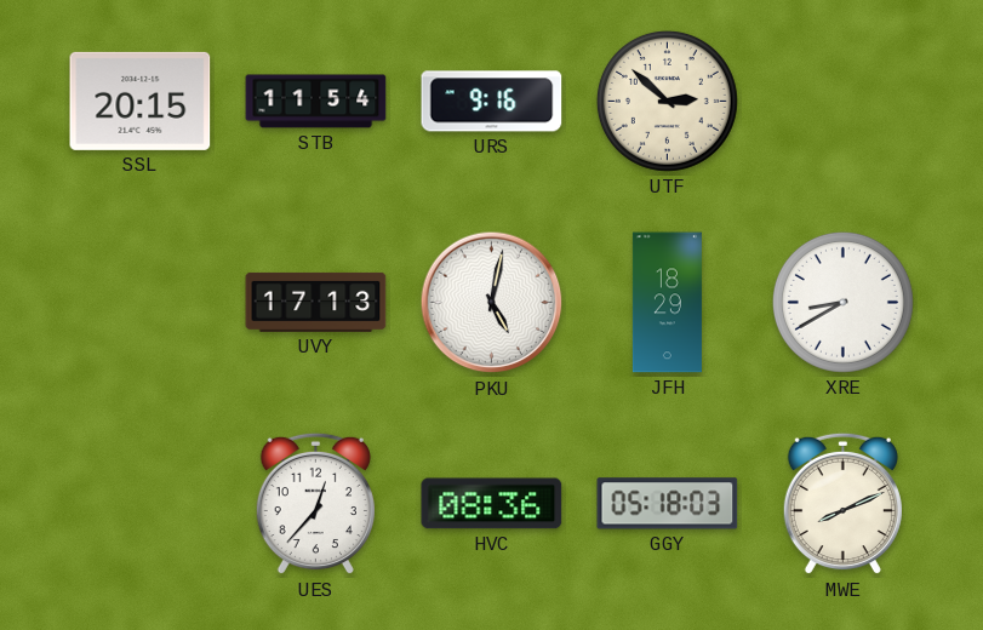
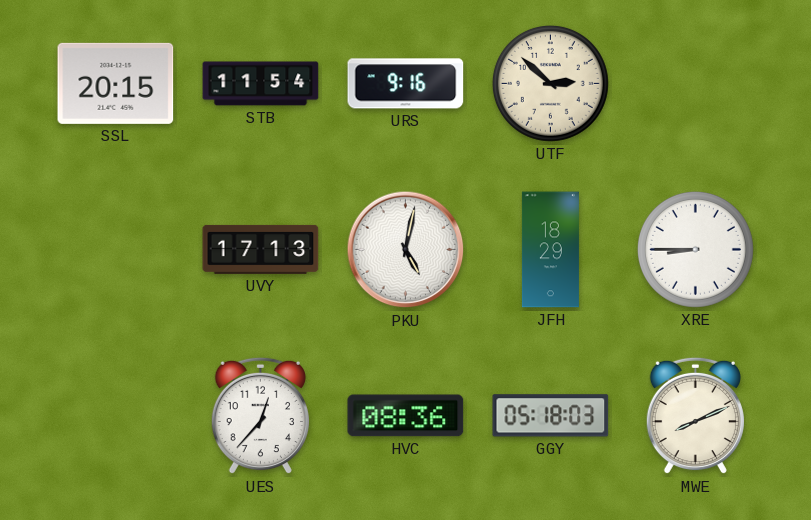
XRE: 8:40 -> 8:45 (695, 249)
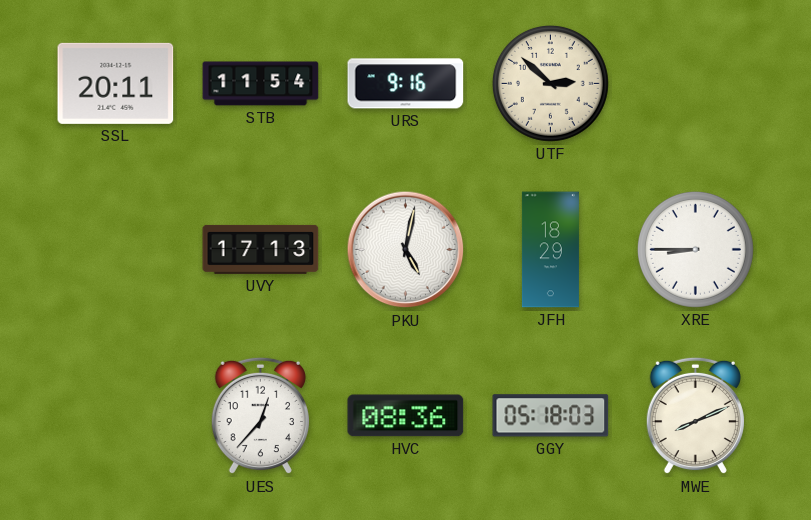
SSL: 20:15 -> 20:11 (116, 83)
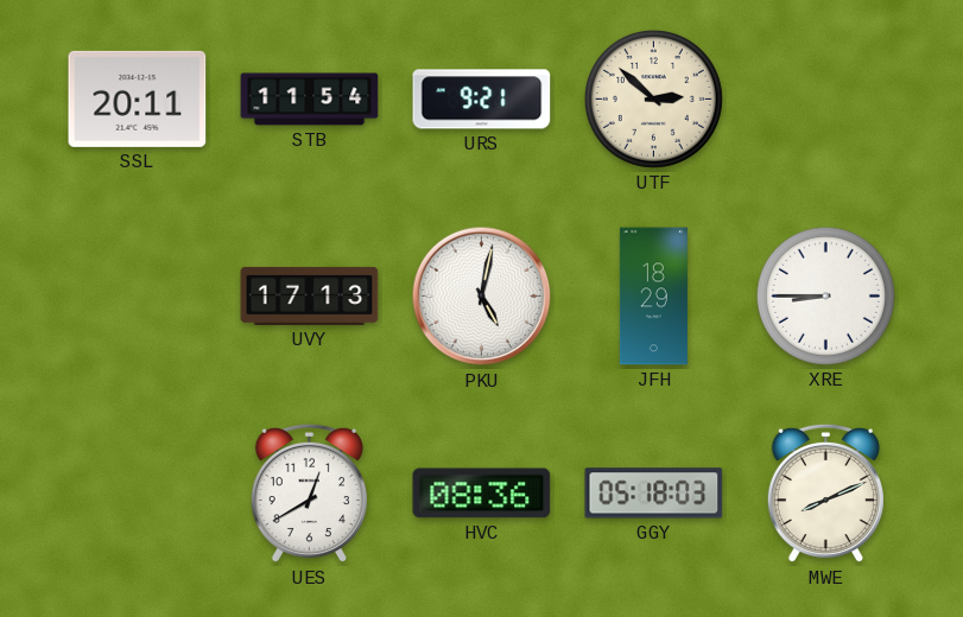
URS: 9:16 -> 9:21 (482, 100)
UES: 12:37 -> 12:40 (309, 494)
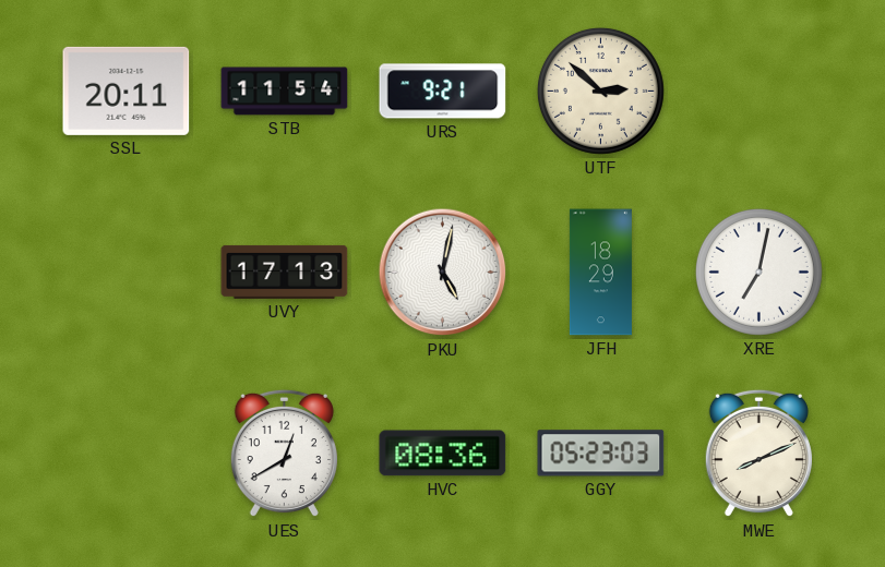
XRE: 8:45 -> 7:02 (758, 272)
GGY: 05:18 -> 05:23 (601, 454)
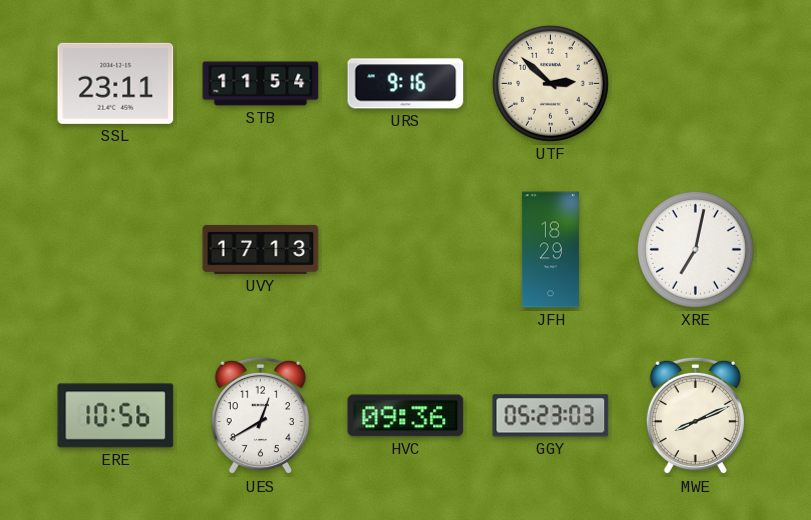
SSL: 20:11 -> 23:11 (116, 83)
URS: 9:21 -> 9:16 (406, 84)
PKU: 5:02 -> none (443, 273)
ERE: none -> 10:56 (116, 416)
HVC: 08:36 -> 09:36 (406, 416)
